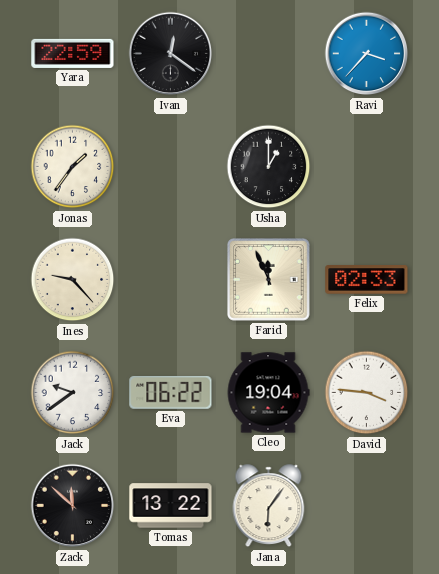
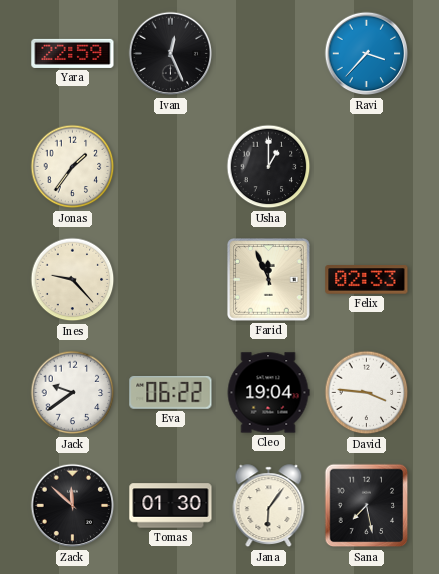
Ivan: 12:21 -> 12:26 (171, 54)
Tomas: 13:22 -> 01:30 (171, 506)
Sana: none -> 7:28 (367, 506)
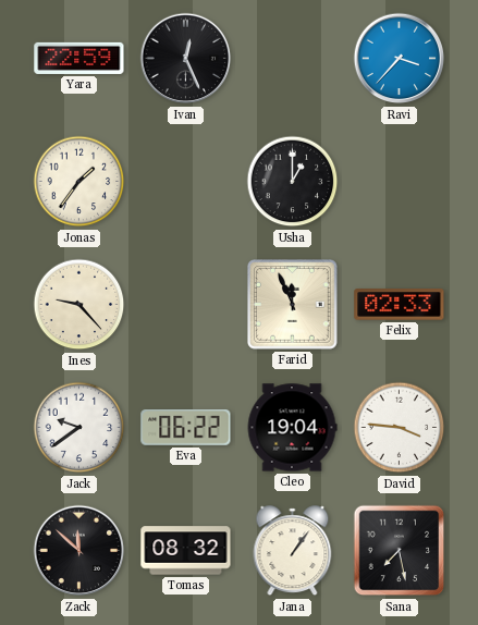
Tomas: 01:30 -> 08:32 (186, 551)
Jana: 6:06 -> 1:06 (293, 551)
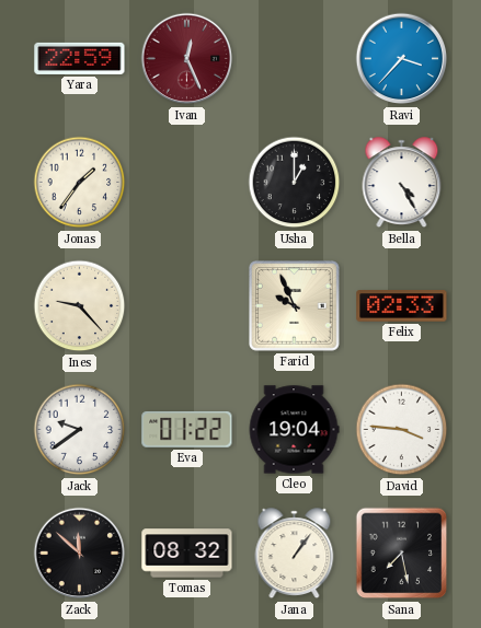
Ivan dial: black -> burgundy (187, 59)
Bella: none -> 4:25 (402, 183)
Farid: 11:56 -> 9:56 (295, 306)
Eva: 06:22 -> 01:22 (187, 429)
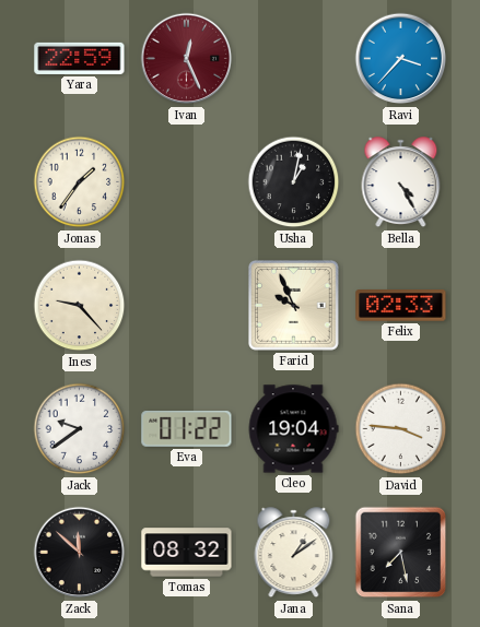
Usha: 1:00 -> 1:02 (294, 182)
Jana: 1:06 -> 1:09 (294, 553)
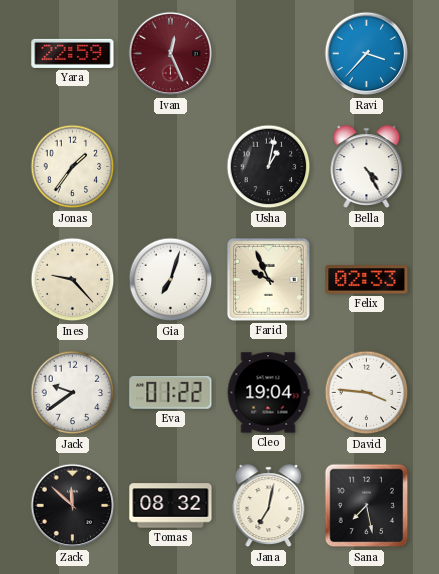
Gia: none -> 7:03 (171, 280)
Jana: 1:09 -> 7:02 (269, 506)
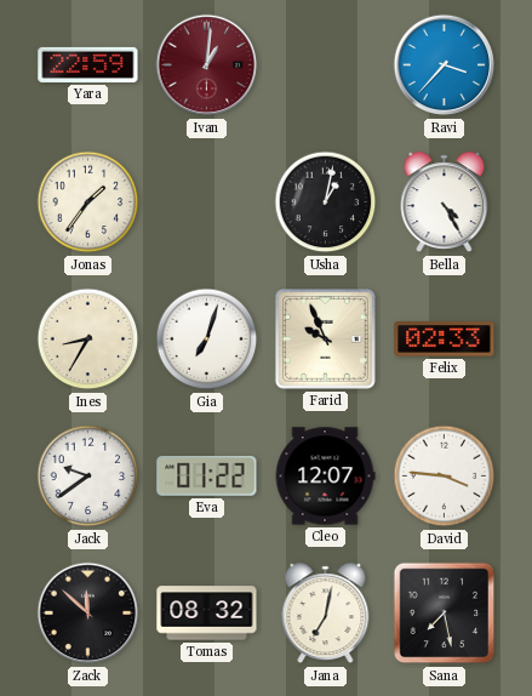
Ivan: 12:26 -> 1:01 (207, 65)
Ines: 9:23 -> 8:35 (88, 340)
Cleo: 19:04 -> 12:07 (325, 477)
